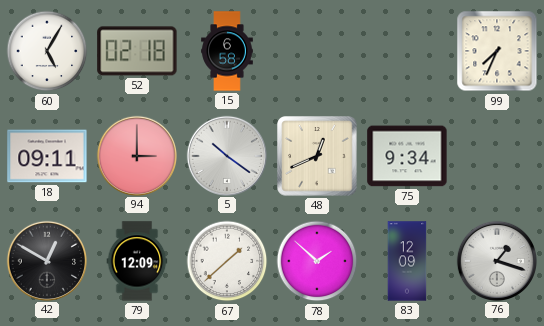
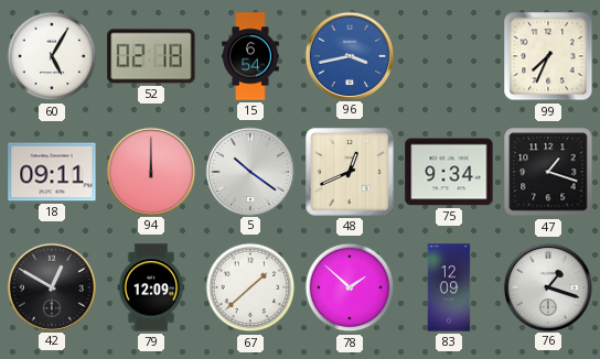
15: 6:58 -> 6:54 (250, 56)
96: none -> 3:43 (349, 55)
94: 3:00 -> 12:00 (150, 171)
47: none -> 1:18 (548, 172)
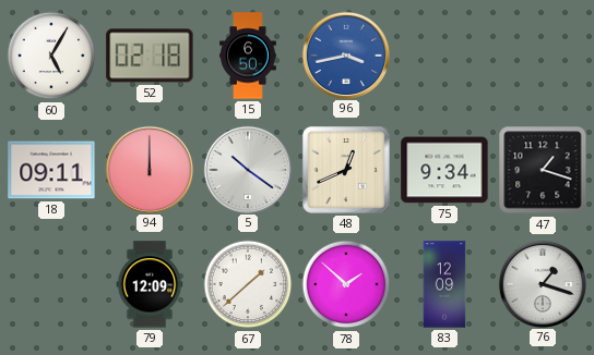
15: 6:54 -> 6:50 (248, 56)
99: 7:34 -> none (548, 56)
42: 12:50 -> none (51, 286)
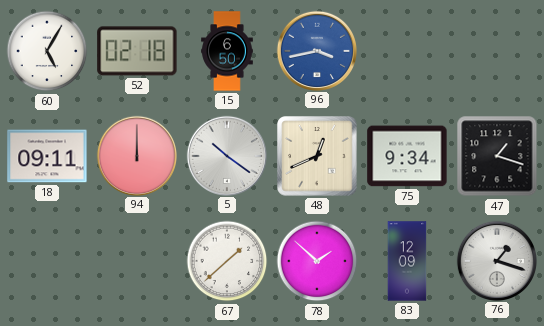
79: 12:09 -> none (150, 284)
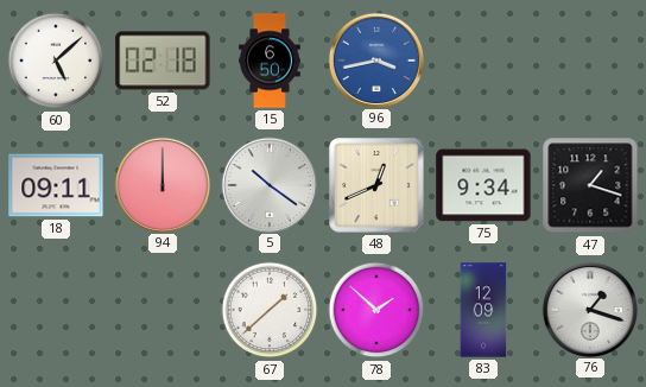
60: 5:05 -> 5:08 (56, 61)
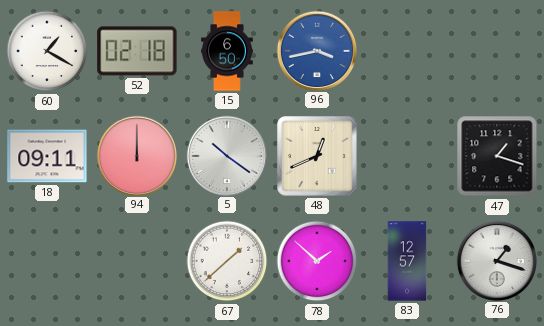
60: 5:08 -> 1:20 (47, 51)
75: 9:34 -> none (483, 185)
83: 12:09 -> 12:57 (407, 261)
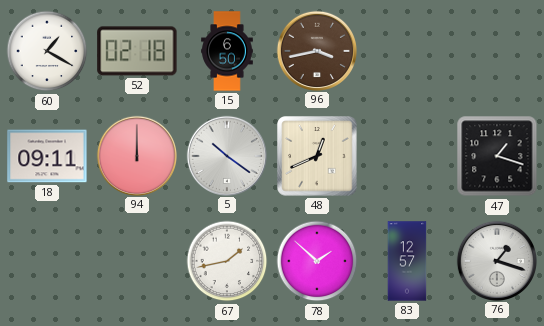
96 dial: blue -> brown (316, 50)
67: 1:38 -> 1:43 (227, 261)
